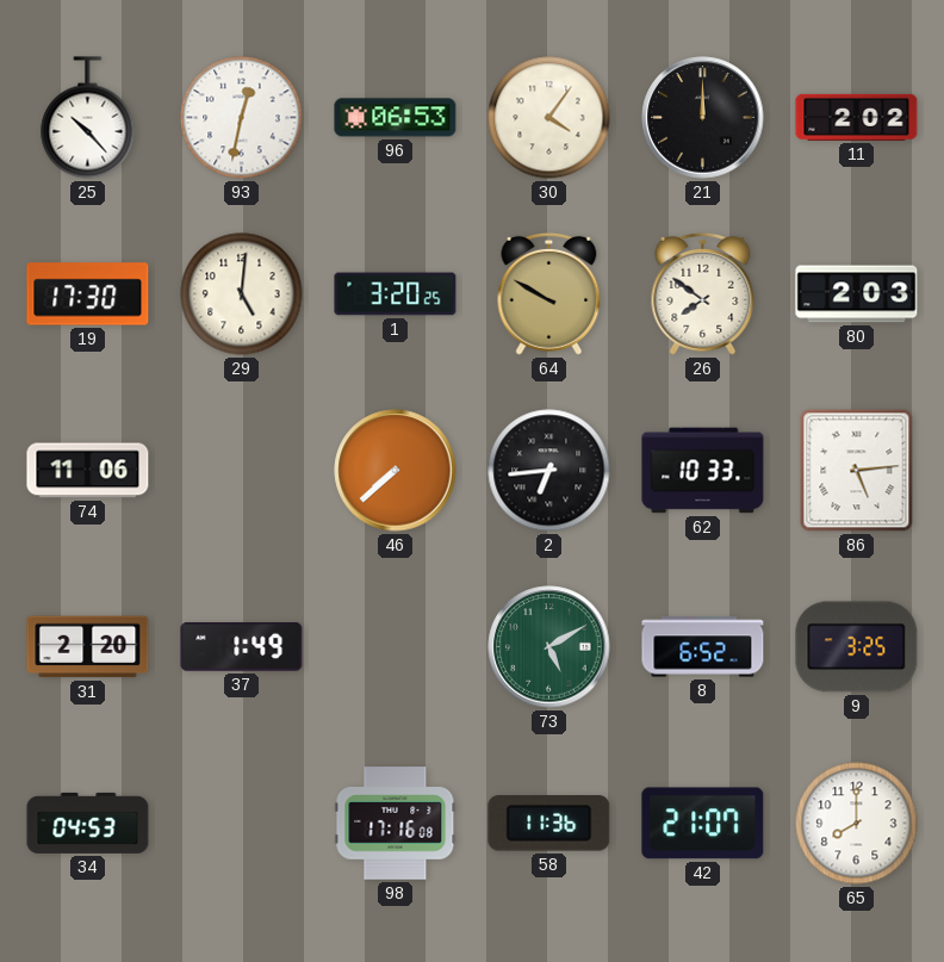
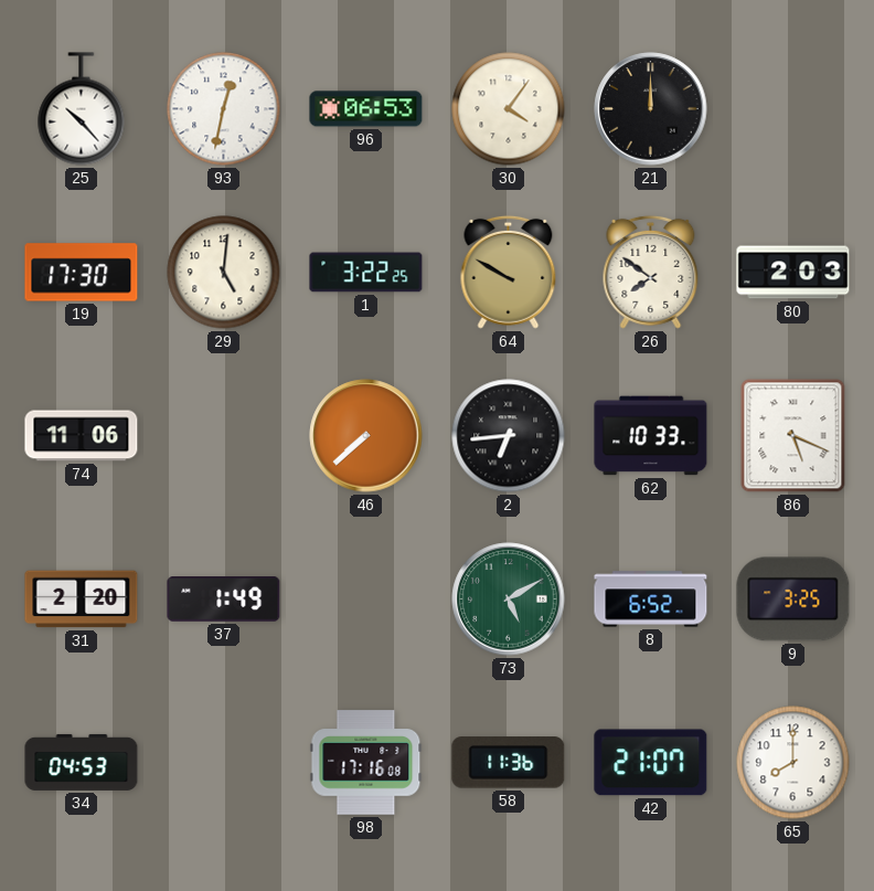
11: 2:02 -> none (857, 117)
1: 3:20 -> 3:22 (366, 273)
86: 5:14 -> 5:19 (793, 436)
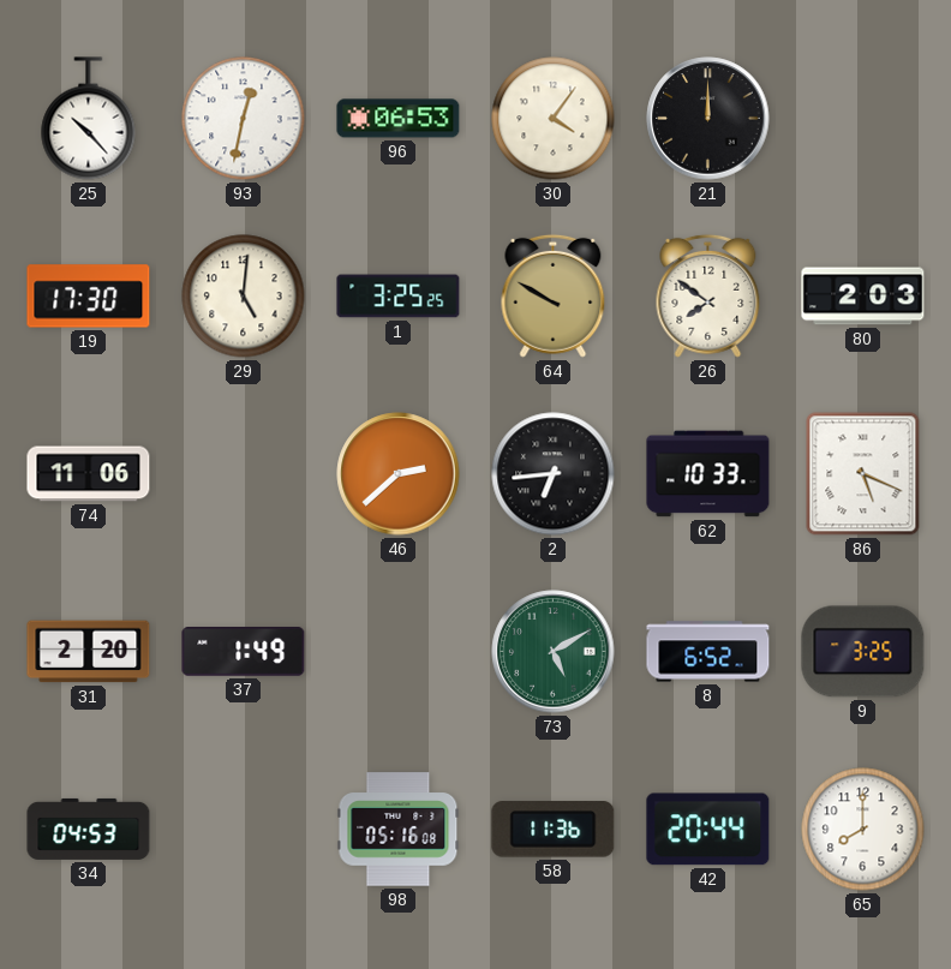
1: 3:22 -> 3:25 (399, 297)
46: 7:38 -> 2:38 (399, 474)
98: 17:16 -> 05:16 (399, 830)
42: 21:07 -> 20:44 (708, 830)
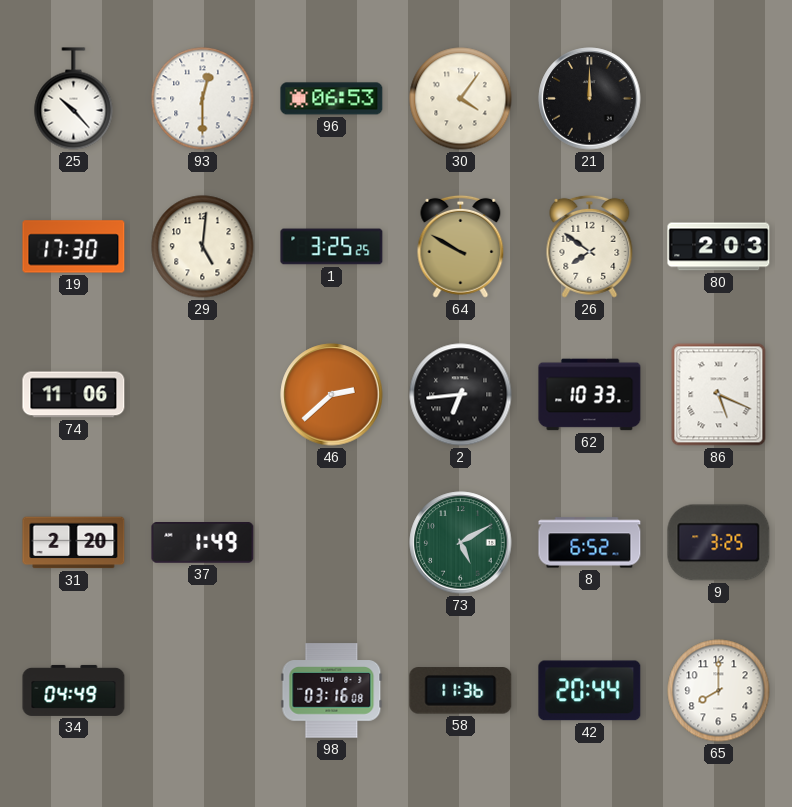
93: 12:32 -> 12:30 (203, 99)
34: 04:53 -> 04:49 (74, 690)
98: 05:16 -> 03:16 (332, 691)
